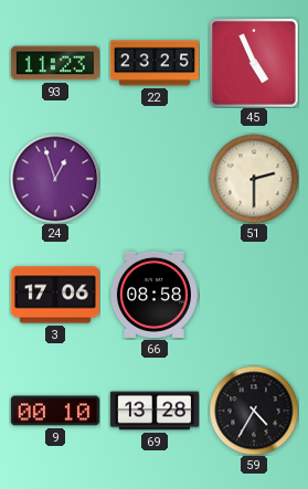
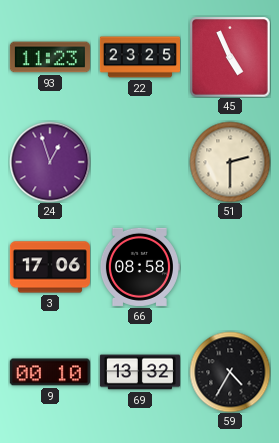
69: 13:28 -> 13:32 (140, 372)
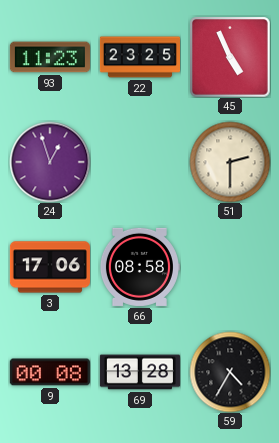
9: 00:10 -> 00:08 (50, 372)
69: 13:32 -> 13:28 (140, 372)
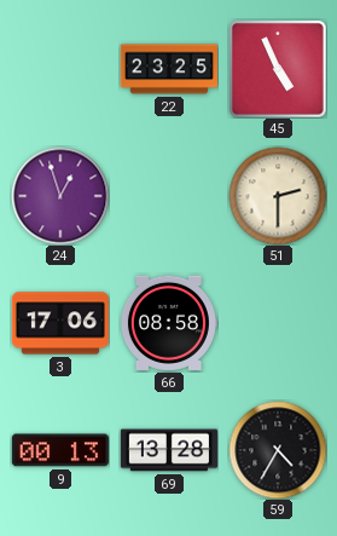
93: 11:23 -> none (50, 57)
9: 00:08 -> 00:13 (60, 450)
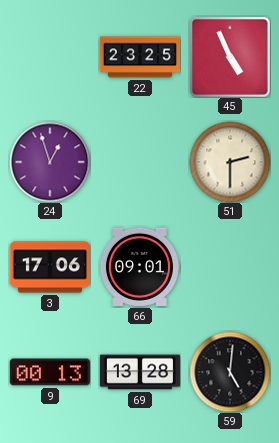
66: 08:58 -> 09:01 (140, 267)
59: 4:35 -> 5:01 (230, 372)
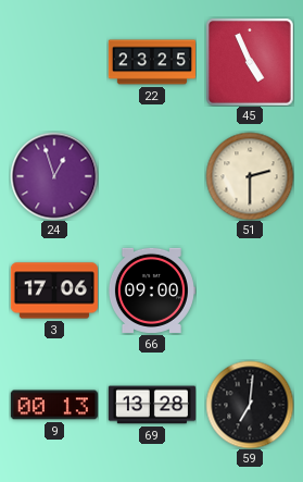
66: 09:01 -> 09:00 (152, 291)
59: 5:01 -> 7:01 (250, 405)
